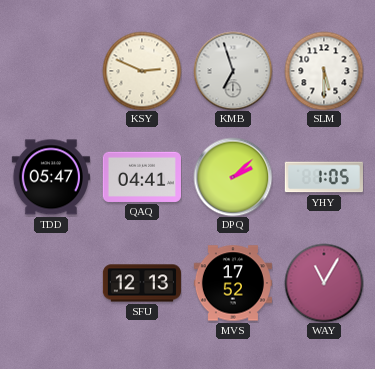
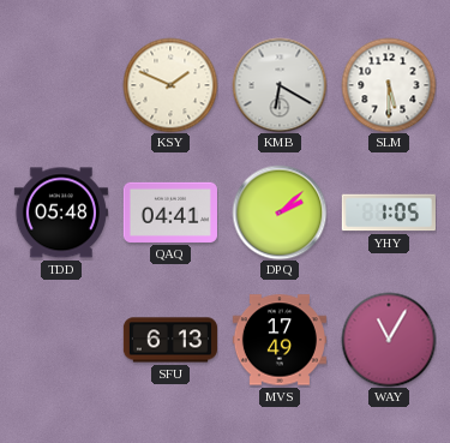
KSY: 2:49 -> 1:49 (170, 85)
KMB: 6:57 -> 6:20 (280, 85)
TDD: 05:47 -> 05:48 (61, 212)
SFU: 12:13 -> 6:13 (170, 340)
MVS: 17:52 -> 17:49 (280, 340)
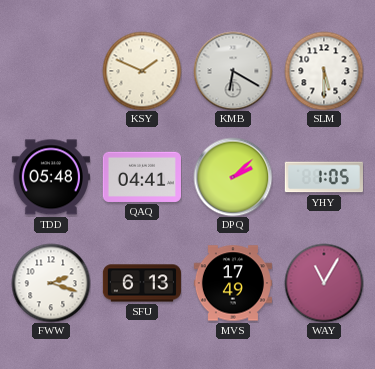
FWW: none -> 2:18 (51, 283)
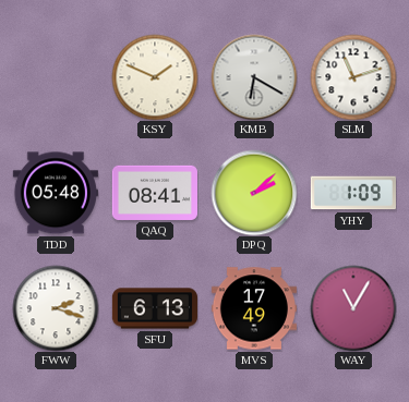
SLM: 5:30 -> 11:12 (353, 77)
QAQ: 04:41 -> 08:41 (155, 193)
YHY: 1:05 -> 1:09 (353, 193)
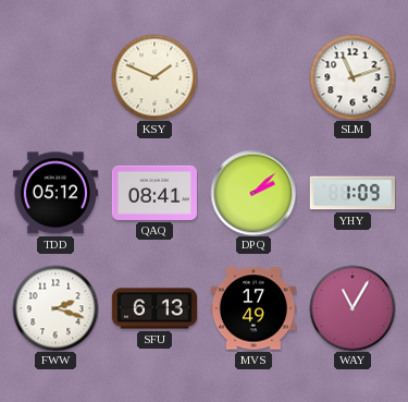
KMB: 6:20 -> none (254, 77)
TDD: 05:48 -> 05:12 (55, 193)
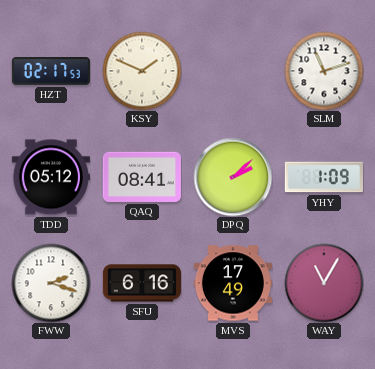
HZT: none -> 02:17 (51, 72)
SFU: 6:13 -> 6:16 (142, 283)
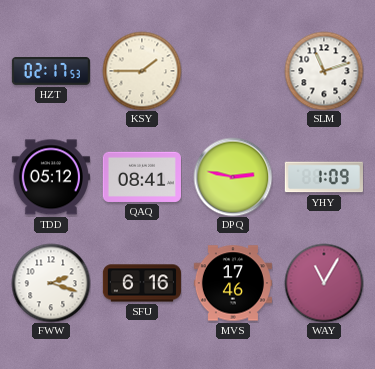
KSY: 1:49 -> 1:45 (142, 71)
DPQ: 2:08 -> 2:47 (233, 177)
MVS: 17:49 -> 17:46 (233, 283)
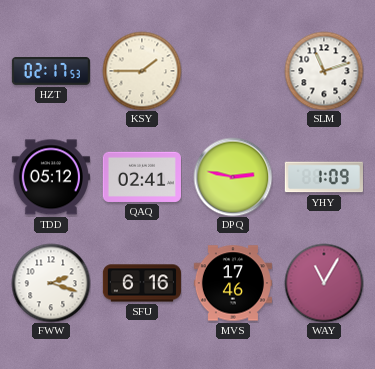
QAQ: 08:41 -> 02:41 (142, 177)
